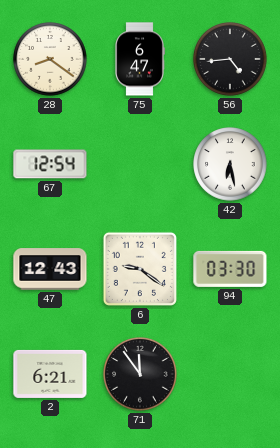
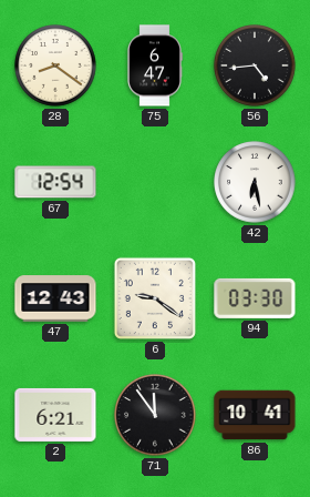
86: none -> 10:41 (255, 415)
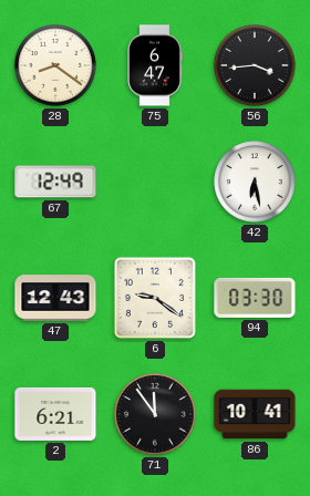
56: 4:44 -> 3:44 (255, 65)
67: 12:54 -> 12:49 (55, 182)
